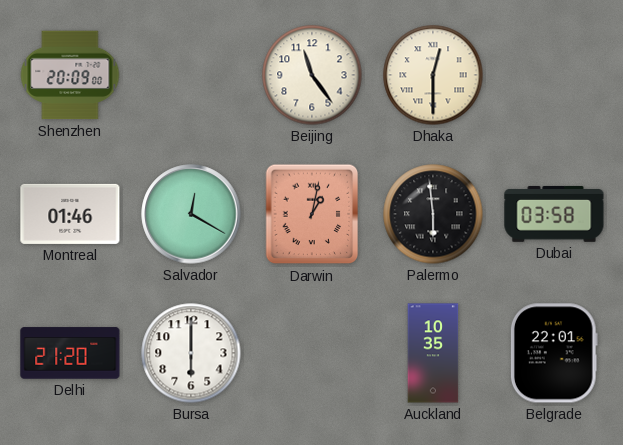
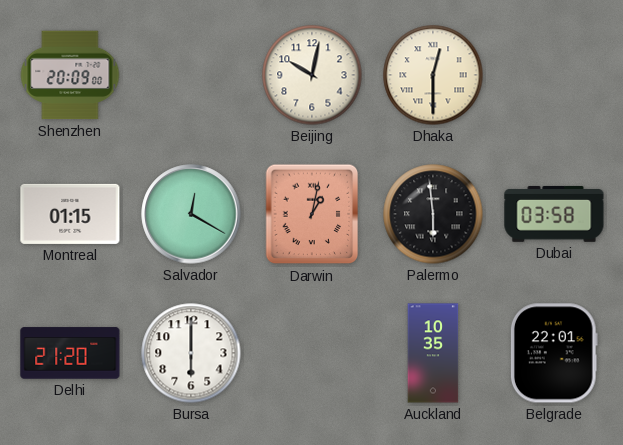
Beijing: 11:24 -> 10:02 (312, 75)
Montreal: 01:46 -> 01:15 (70, 214)
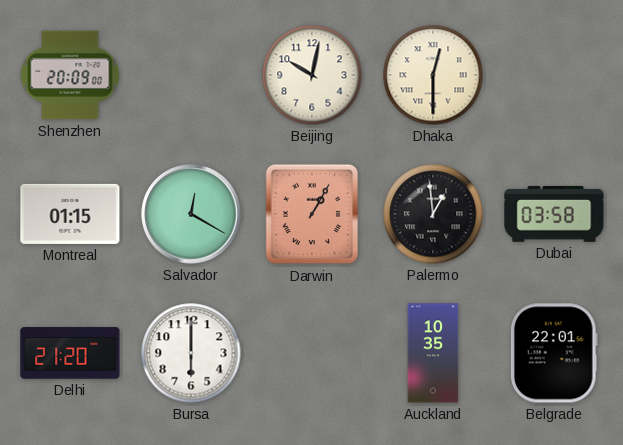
Darwin: 1:02 -> 1:05 (312, 214)
Palermo: 5:59 -> 12:59 (433, 214)
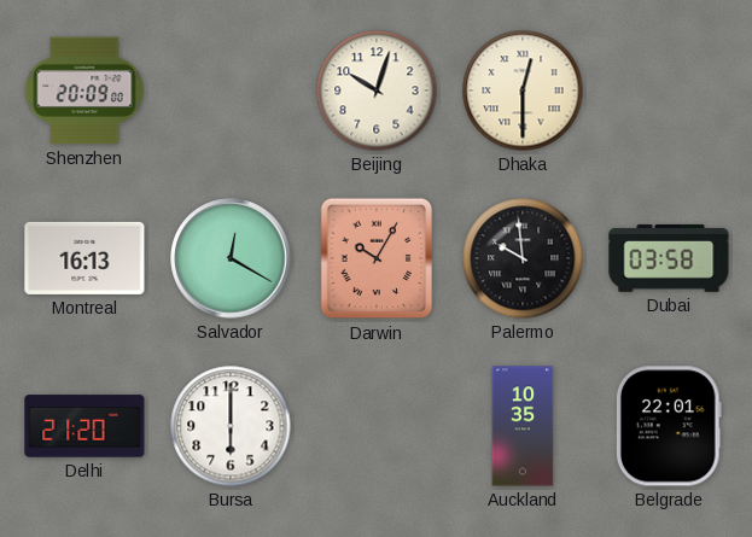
Beijing: 10:02 -> 10:03 (377, 91)
Montreal: 01:15 -> 16:13 (84, 258)
Darwin: 1:05 -> 10:05 (377, 258)
Palermo: 12:59 -> 9:59 (523, 258)
